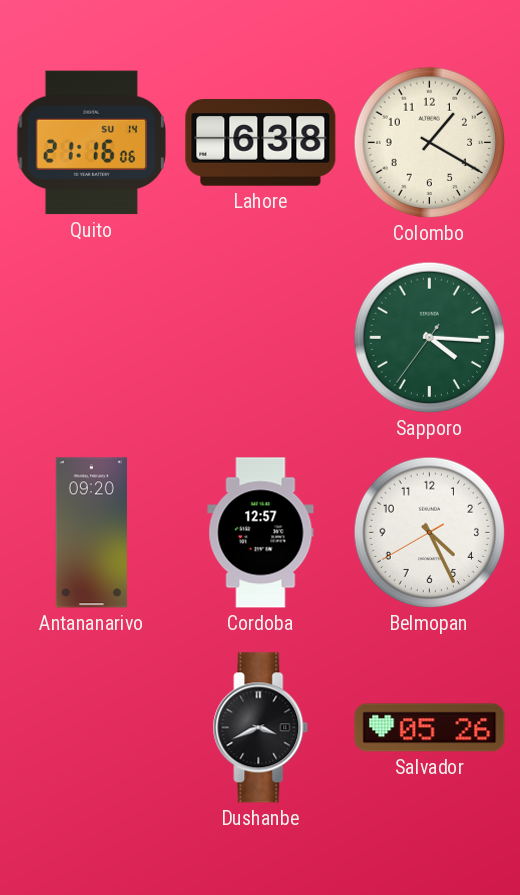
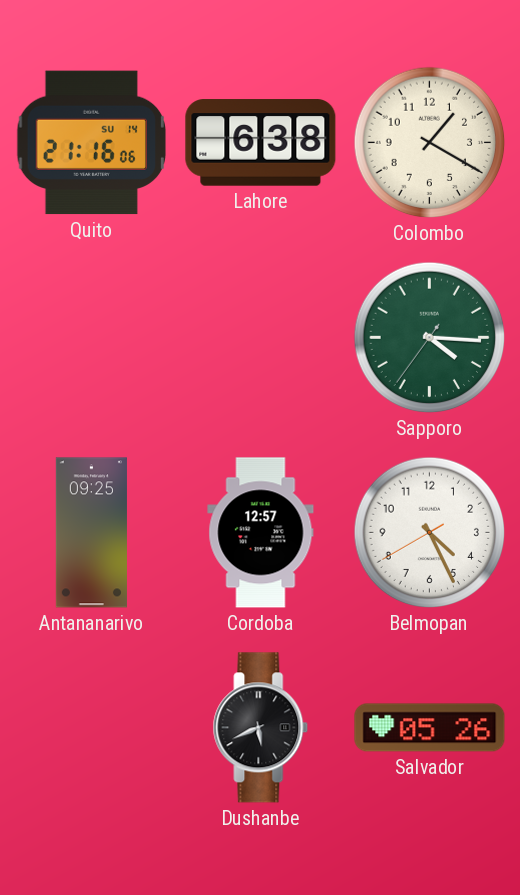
Antananarivo: 09:20 -> 09:25 (91, 533)
Dushanbe: 3:41 -> 5:41 (261, 728)
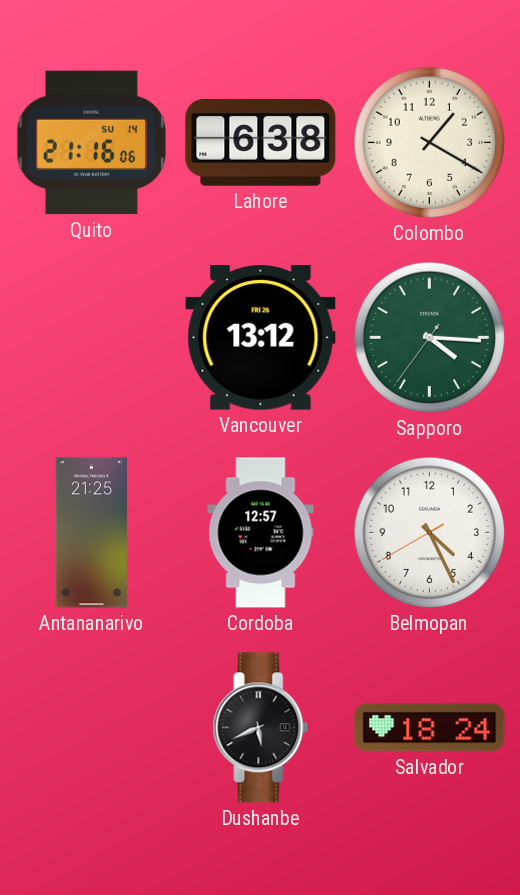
Vancouver: none -> 13:12 (261, 338)
Antananarivo: 09:25 -> 21:25 (91, 533)
Salvador: 05:26 -> 18:24 (430, 728)
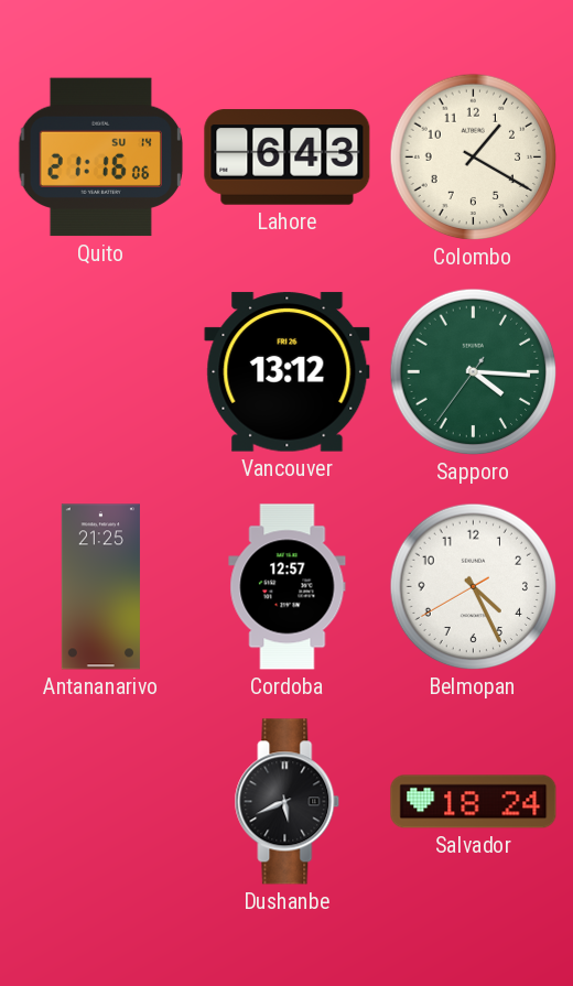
Lahore: 6:38 -> 6:43 (288, 158)
